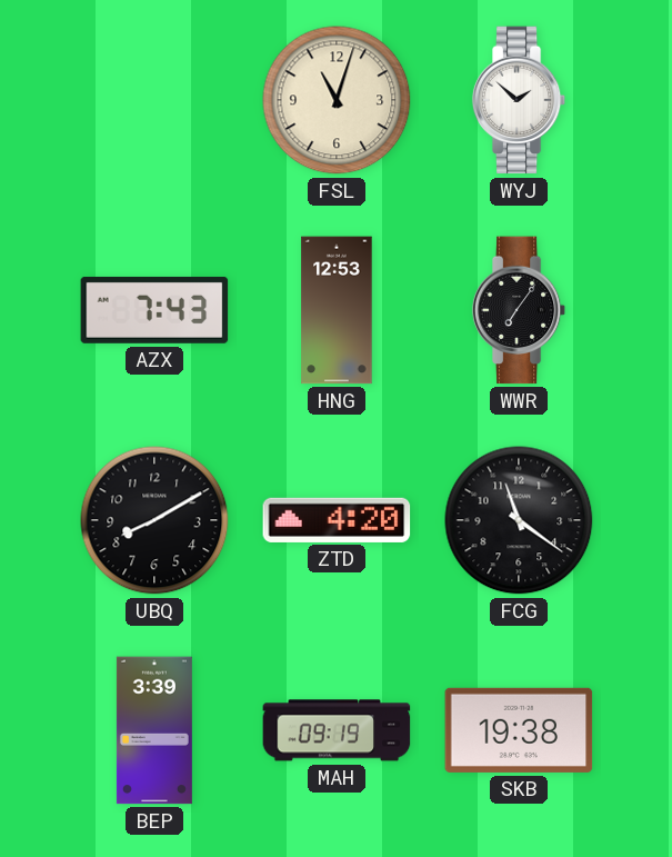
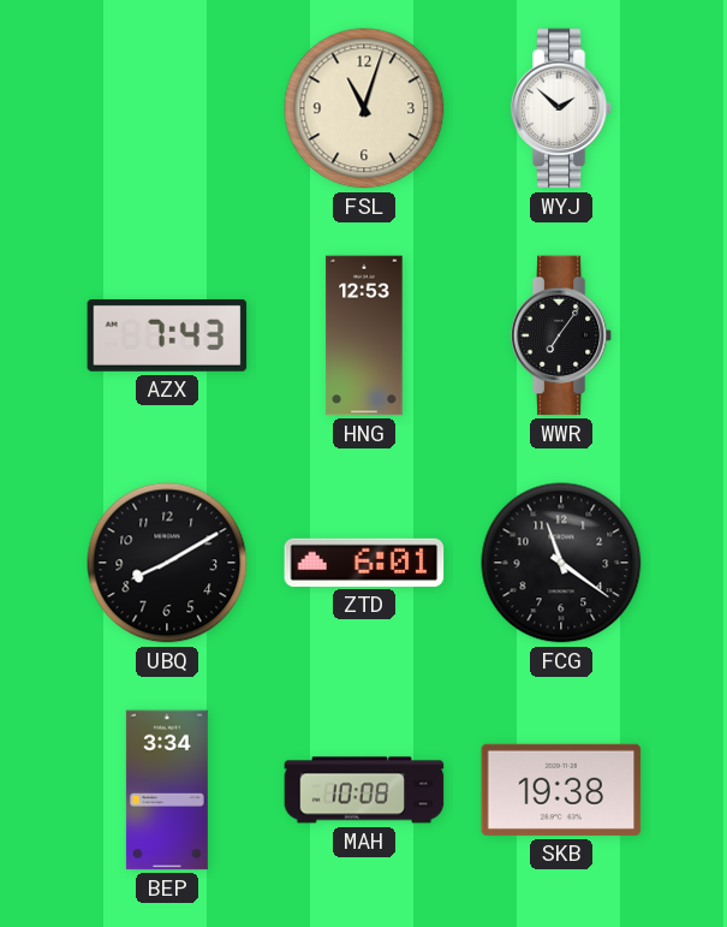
ZTD: 4:20 -> 6:01 (364, 563)
BEP: 3:39 -> 3:34 (167, 790)
MAH: 09:19 -> 10:08 (364, 790)
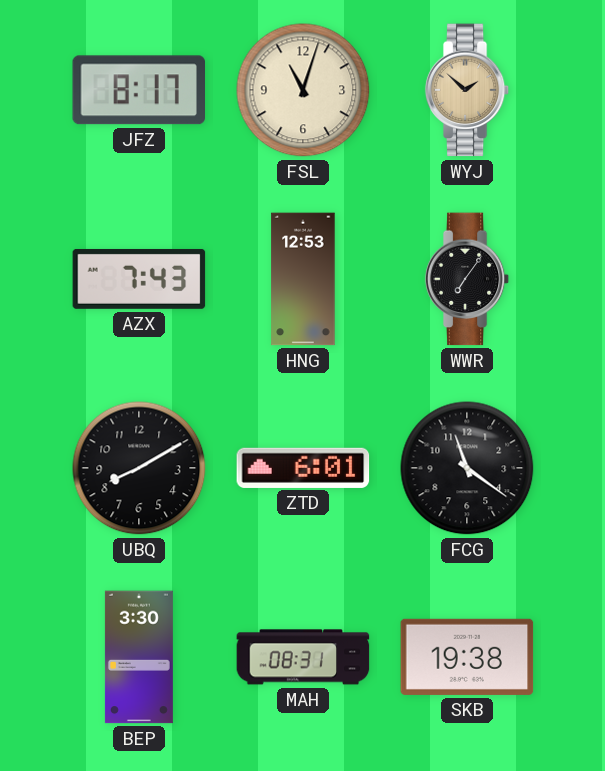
JFZ: none -> 8:17 (138, 90)
WYJ dial: white -> champagne (467, 90)
BEP: 3:34 -> 3:30 (139, 657)
MAH: 10:08 -> 08:31 (303, 657)
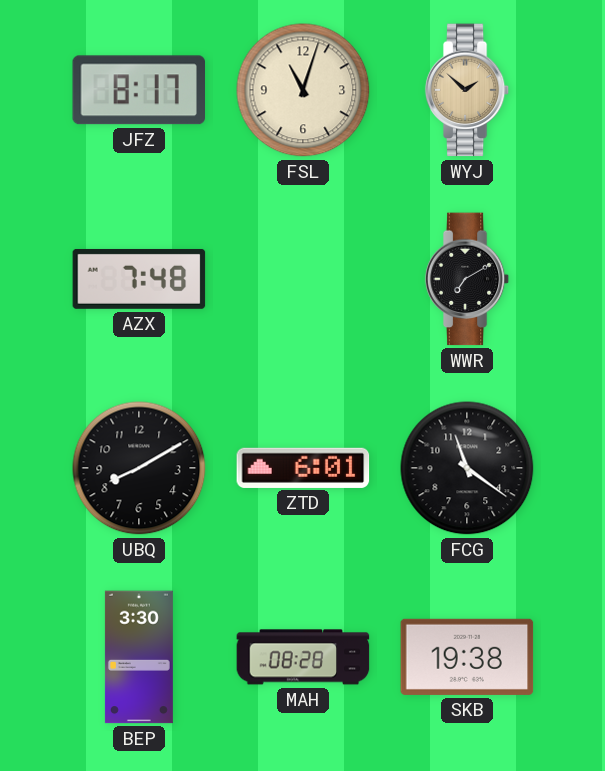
AZX: 7:43 -> 7:48 (139, 279)
HNG: 12:53 -> none (303, 279)
WWR: 7:06 -> 7:10 (467, 279)
MAH: 08:31 -> 08:28 (303, 657)
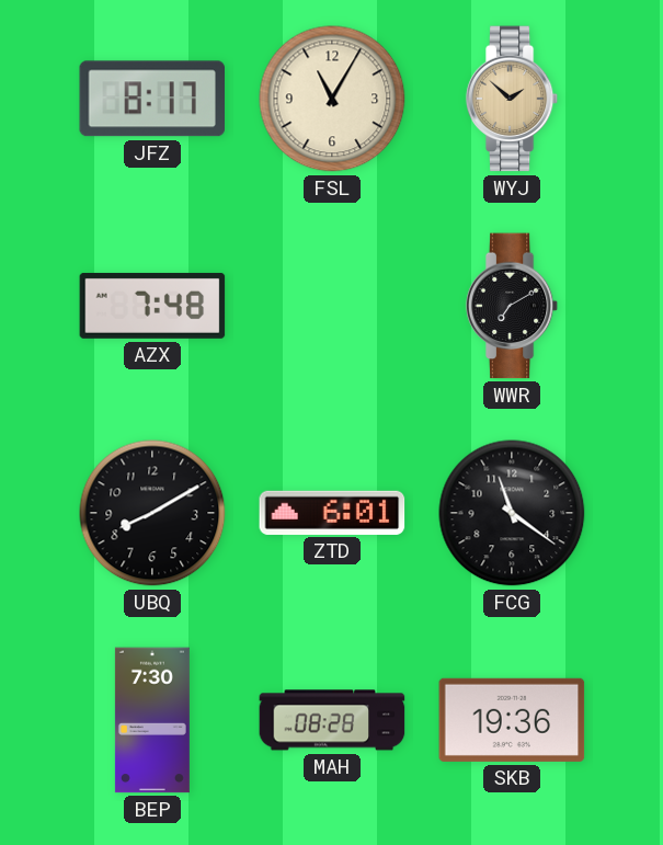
FSL: 11:03 -> 11:05 (332, 99)
BEP: 3:30 -> 7:30 (152, 720)
SKB: 19:38 -> 19:36 (512, 720)
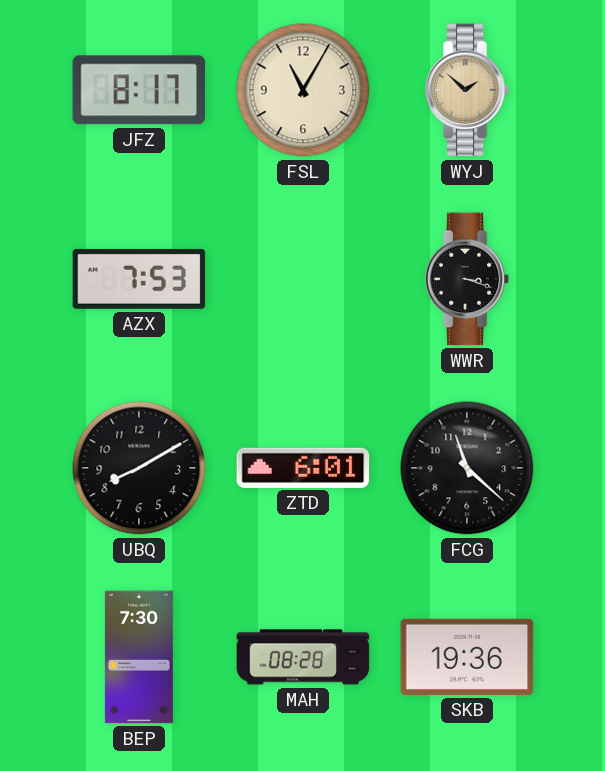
AZX: 7:48 -> 7:53 (139, 279)
WWR: 7:10 -> 3:18 (467, 279)
FCG: 11:21 -> 11:22 (467, 468)
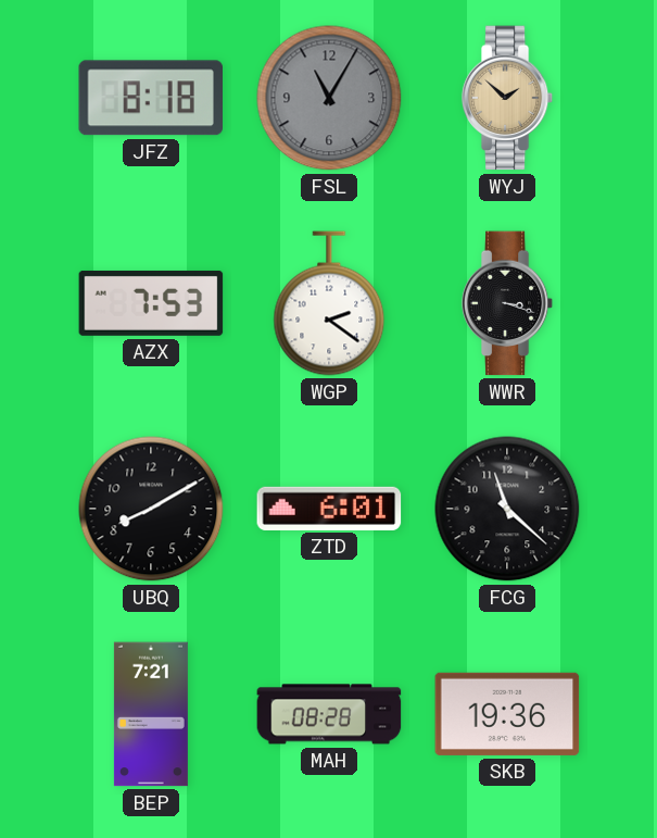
JFZ: 8:17 -> 8:18 (150, 98)
FSL dial: cream -> grey (329, 98)
WGP: none -> 2:21 (329, 303)
BEP: 7:30 -> 7:21 (151, 714)
